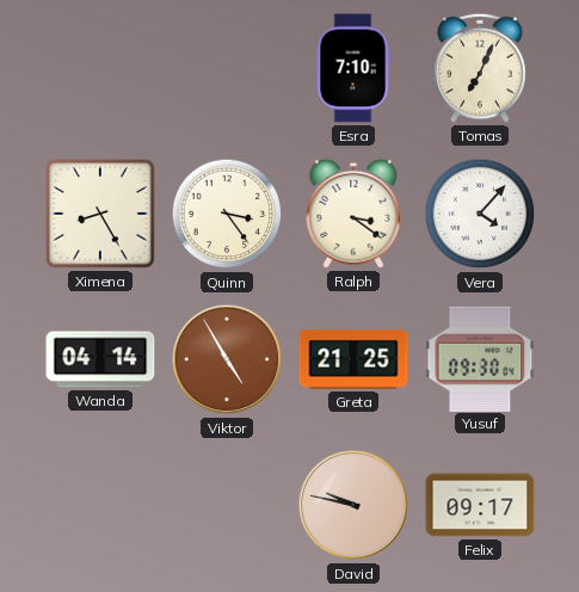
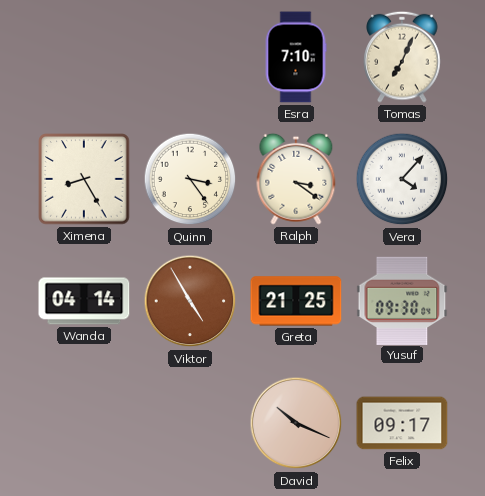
David: 9:47 -> 10:19 (296, 423)
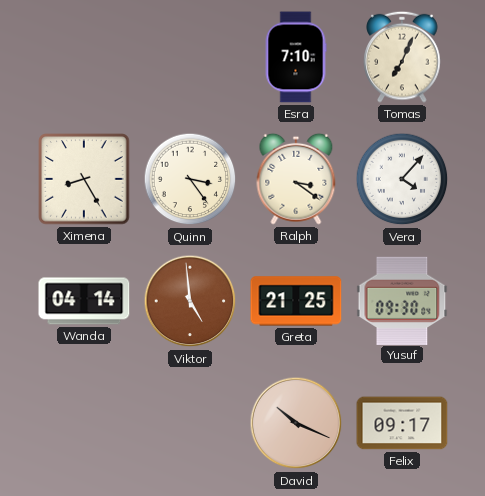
Viktor: 4:55 -> 4:59 (190, 301)
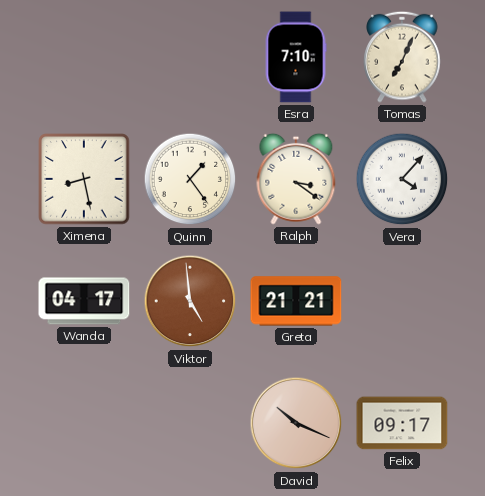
Ximena: 8:25 -> 8:28 (84, 179)
Quinn: 3:24 -> 1:24 (190, 179)
Wanda: 04:14 -> 04:17 (84, 301)
Greta: 21:25 -> 21:21 (296, 301)
Yusuf: 09:30 -> none (402, 300)
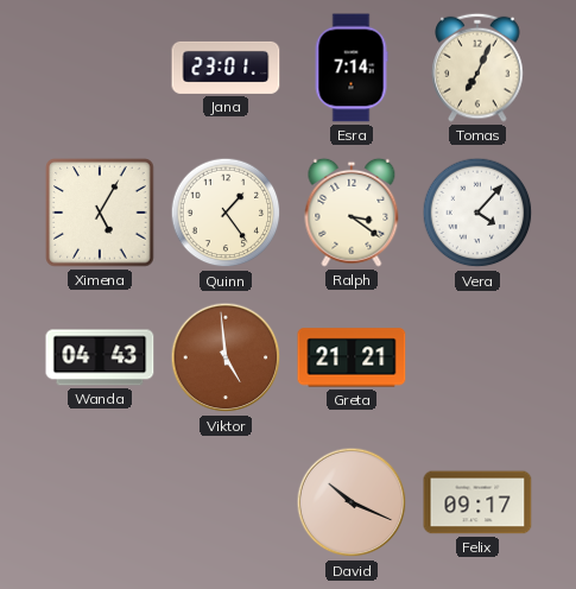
Jana: none -> 23:01 (226, 68)
Esra: 7:10 -> 7:14 (352, 68)
Ximena: 8:28 -> 5:05 (100, 213)
Wanda: 04:17 -> 04:43 (100, 357)
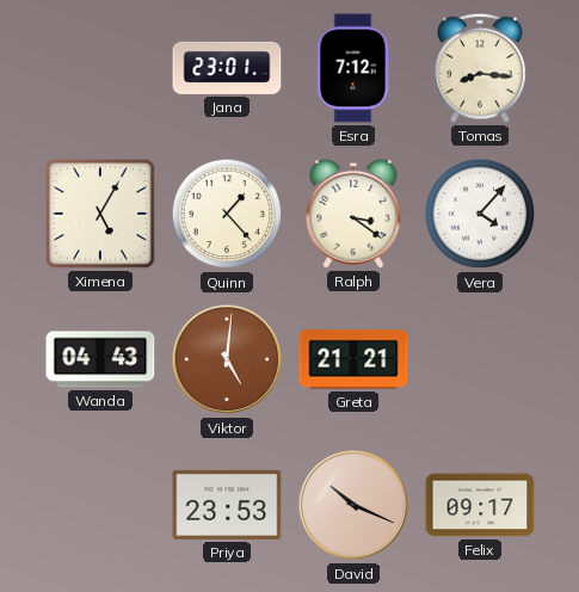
Esra: 7:14 -> 7:12 (353, 68)
Tomas: 7:04 -> 8:16 (480, 68)
Quinn: 1:24 -> 1:23 (227, 214)
Viktor: 4:59 -> 5:01 (227, 359)
Priya: none -> 23:53 (227, 505)
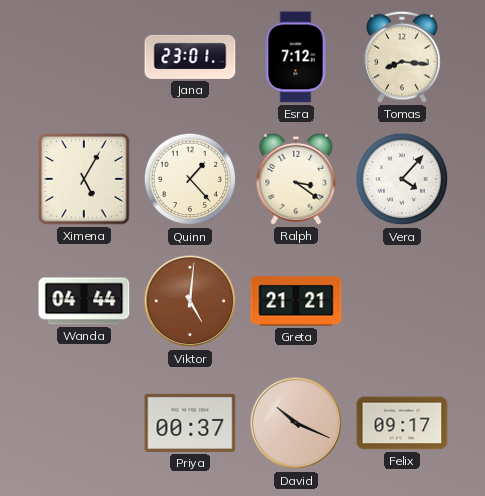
Wanda: 04:43 -> 04:44 (84, 301)
Priya: 23:53 -> 00:37 (190, 423)
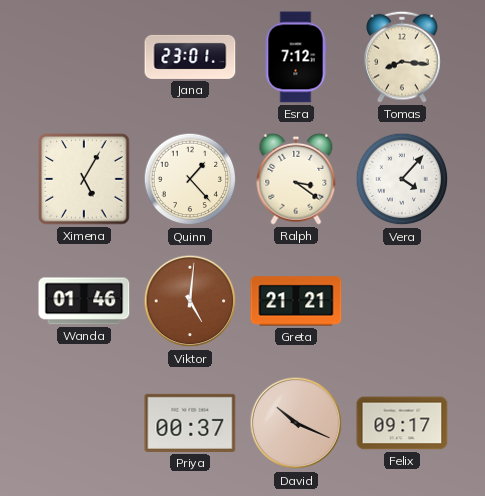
Wanda: 04:44 -> 01:46 (84, 301)
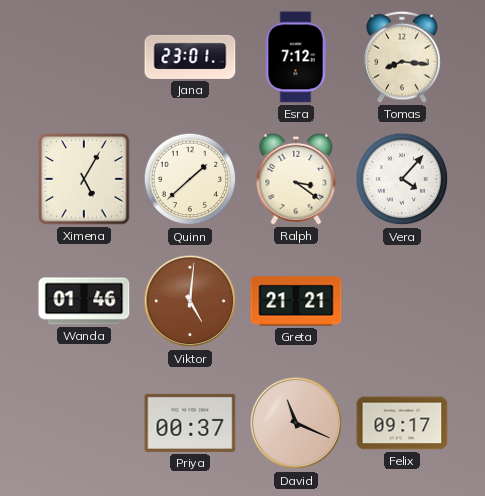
Quinn: 1:23 -> 1:38 (190, 179)
David: 10:19 -> 11:19 (296, 423)
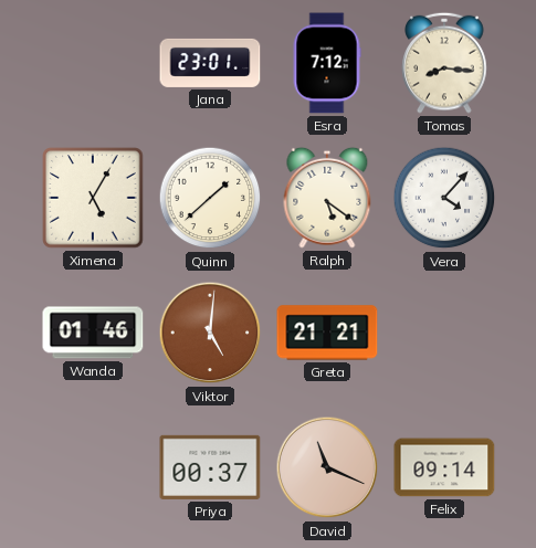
Ralph: 3:21 -> 5:21 (327, 198)
Felix: 09:17 -> 09:14 (444, 467)
